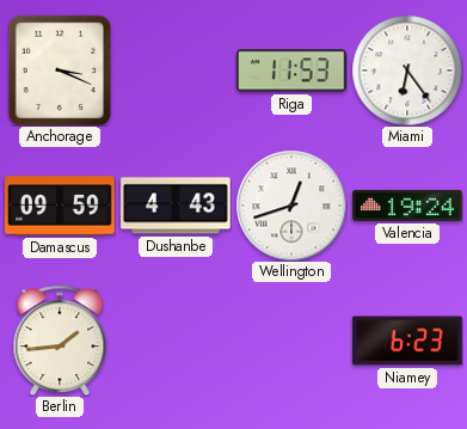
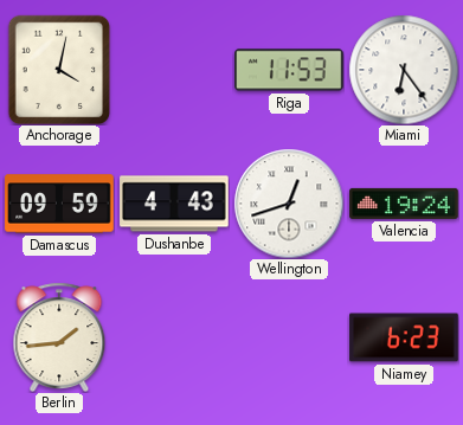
Anchorage: 3:19 -> 4:02 (59, 70)
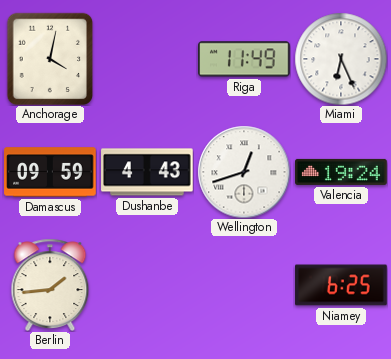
Riga: 11:53 -> 11:49 (245, 59)
Miami: 6:24 -> 6:26 (341, 59)
Niamey: 6:23 -> 6:25 (341, 285)
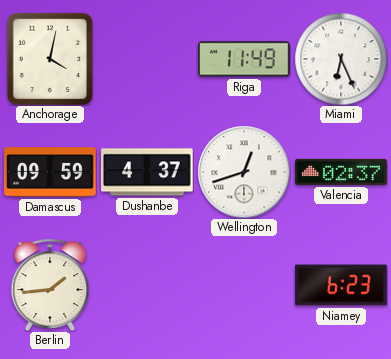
Dushanbe: 4:43 -> 4:37 (147, 172)
Valencia: 19:24 -> 02:37 (341, 172)
Niamey: 6:25 -> 6:23 (341, 285)
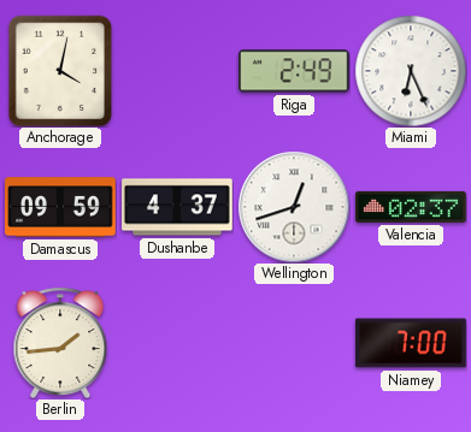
Riga: 11:49 -> 2:49 (295, 71)
Niamey: 6:23 -> 7:00 (411, 343)
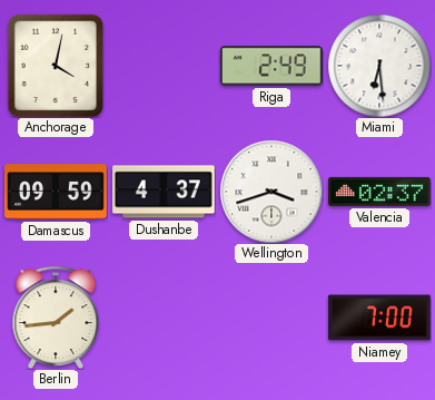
Miami: 6:26 -> 6:29 (379, 66)
Wellington: 12:42 -> 3:42 (271, 192)
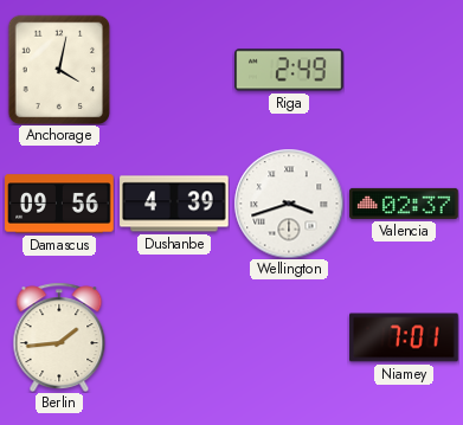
Miami: 6:29 -> none (379, 66)
Damascus: 09:59 -> 09:56 (59, 204)
Dushanbe: 4:37 -> 4:39 (174, 204)
Niamey: 7:00 -> 7:01 (404, 337)
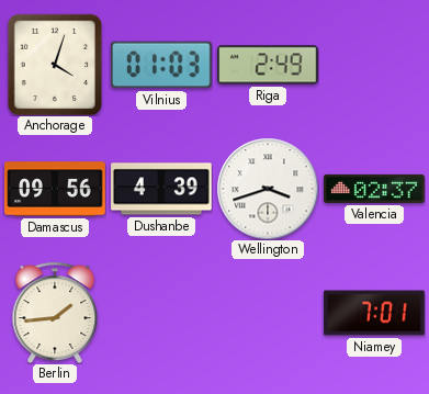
Anchorage: 4:02 -> 4:03 (55, 65)
Vilnius: none -> 01:03 (162, 65)
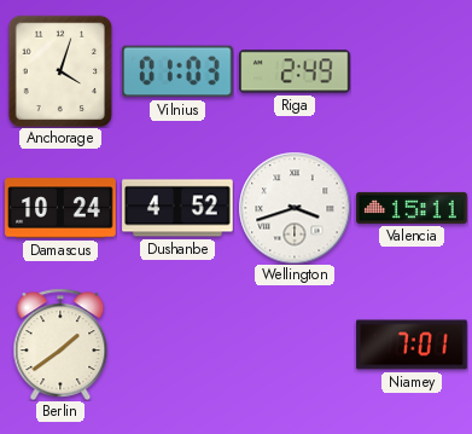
Damascus: 09:56 -> 10:24 (60, 208)
Dushanbe: 4:39 -> 4:52 (177, 208)
Valencia: 02:37 -> 15:11 (412, 208)
Berlin: 1:44 -> 1:39 (60, 345)
